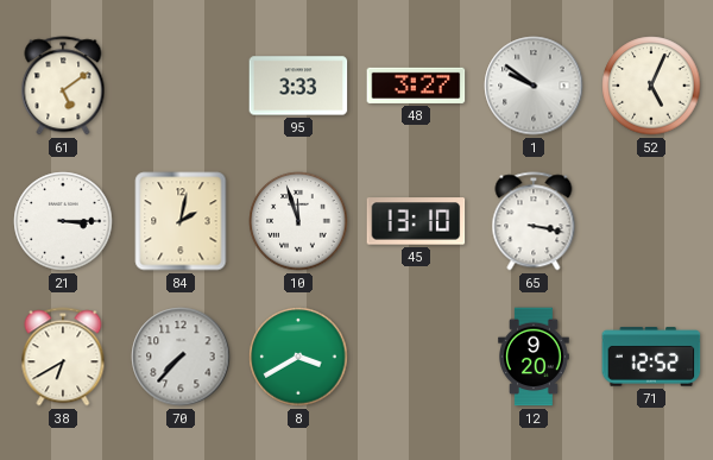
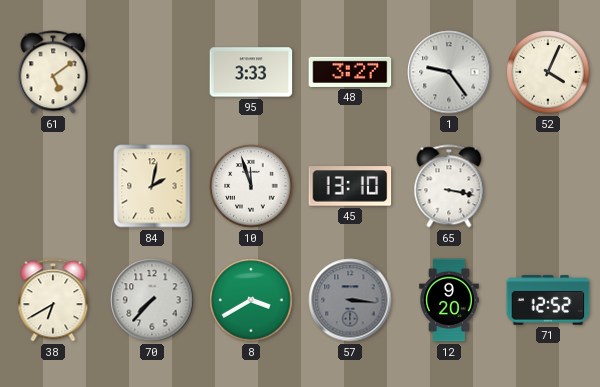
1: 9:51 -> 9:24 (449, 72)
52: 5:04 -> 4:04 (548, 72)
21: 3:15 -> none (63, 221)
57: none -> 3:16 (350, 300)
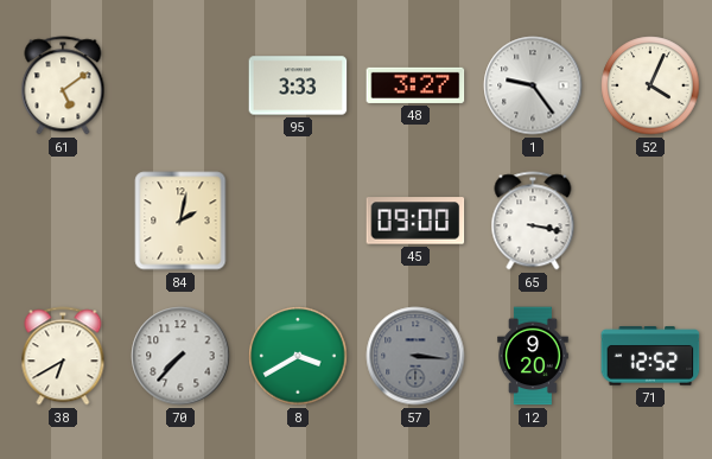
10: 11:57 -> none (251, 186)
45: 13:10 -> 09:00 (415, 221)
